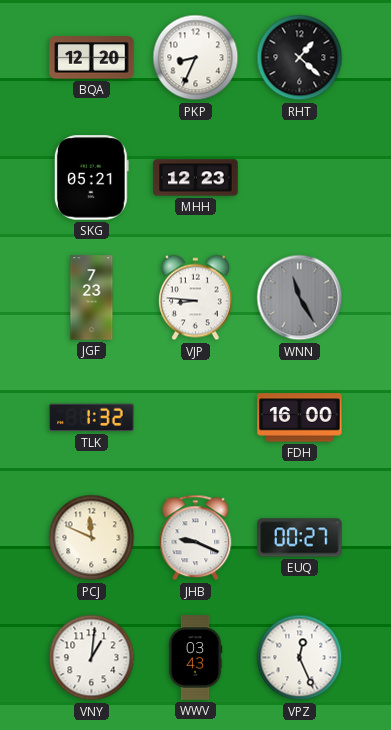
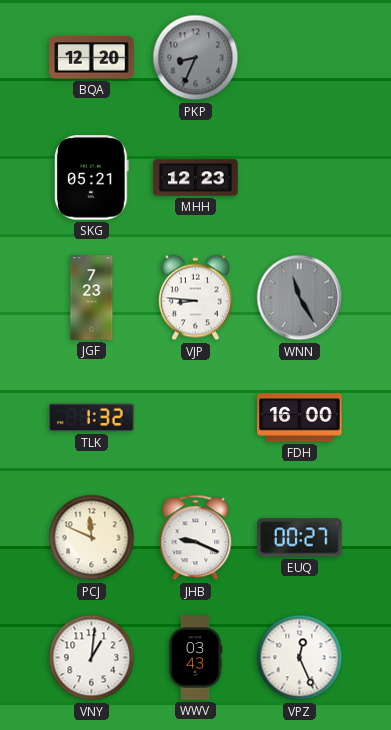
PKP dial: white -> grey (196, 58)
RHT: 1:22 -> none (300, 58)
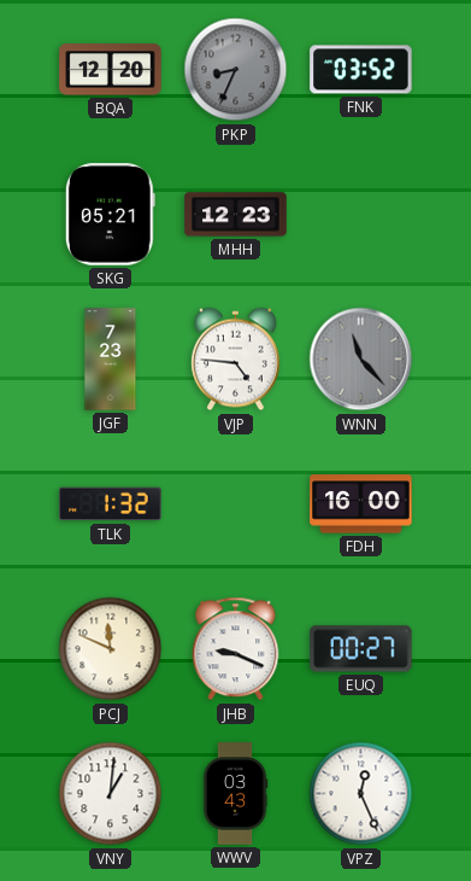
FNK: none -> 03:52 (361, 70)
VJP: 8:46 -> 4:46 (235, 360)
WNN: 11:25 -> 11:23 (361, 360)
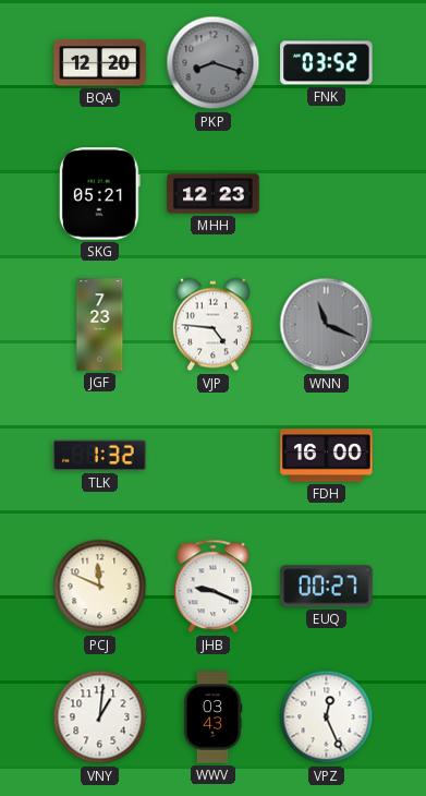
PKP: 8:34 -> 8:18 (214, 63)
WNN: 11:23 -> 11:19 (327, 325)
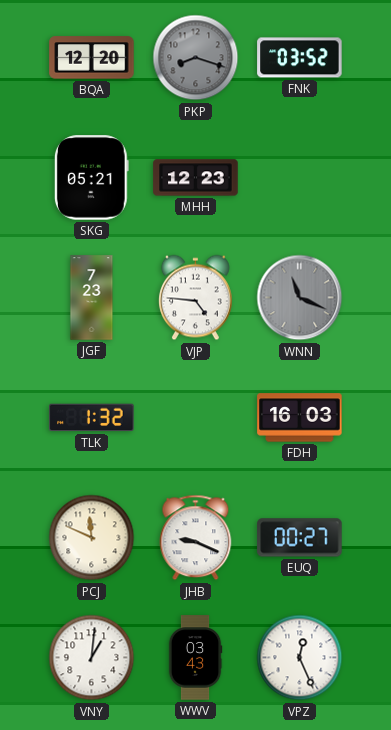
FDH: 16:00 -> 16:03 (300, 418)
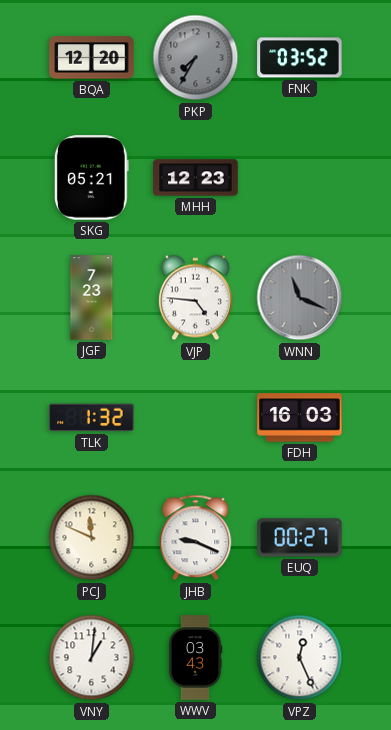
PKP: 8:18 -> 7:35 (196, 58)
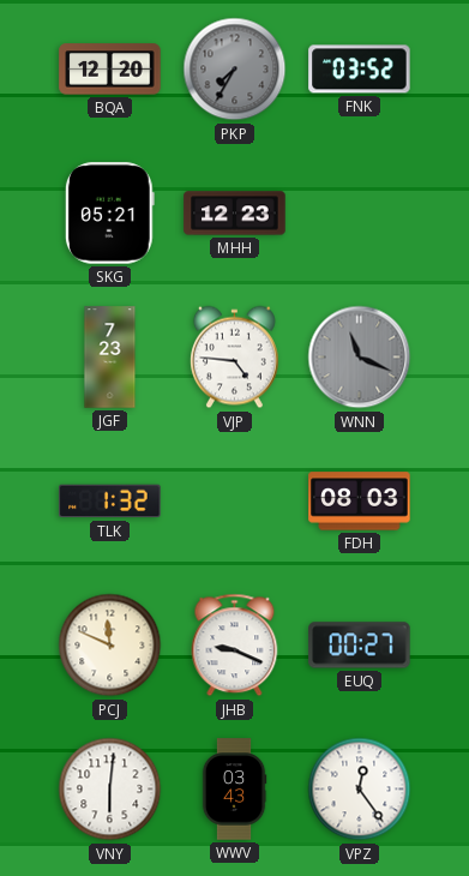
FDH: 16:03 -> 08:03 (360, 502)
VNY: 1:01 -> 6:01 (110, 790)
VPZ: 12:26 -> 12:24 (360, 790)
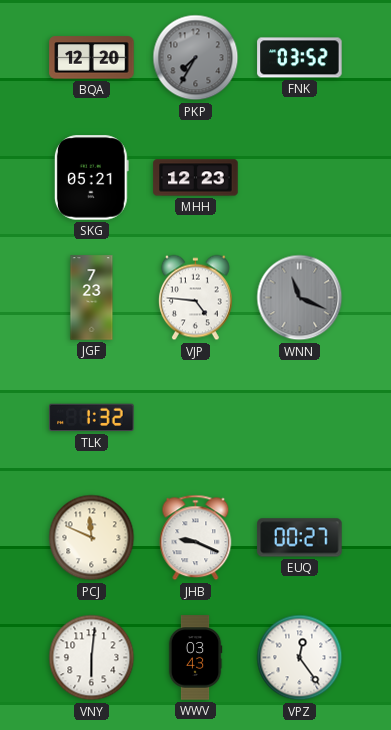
FDH: 08:03 -> none (360, 502)
